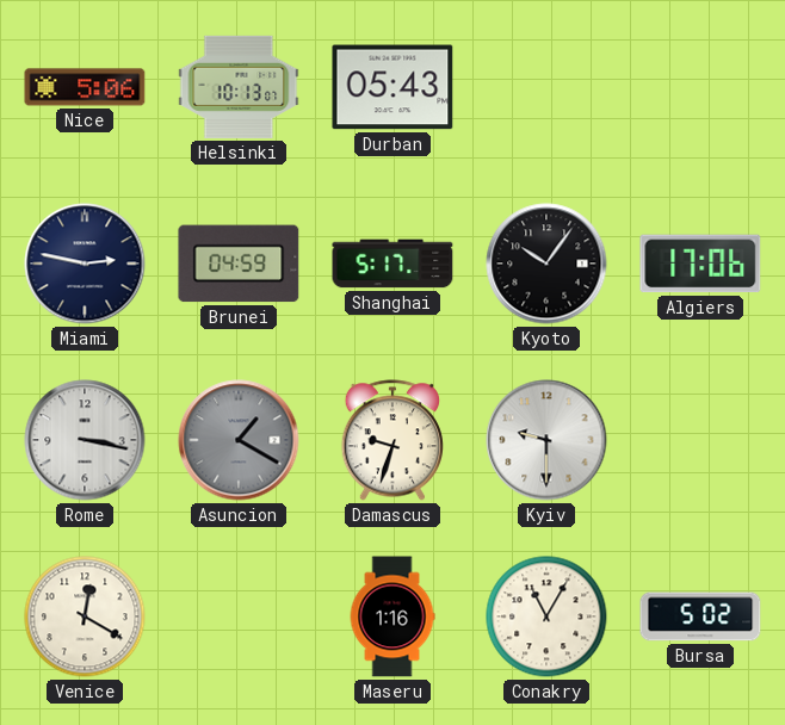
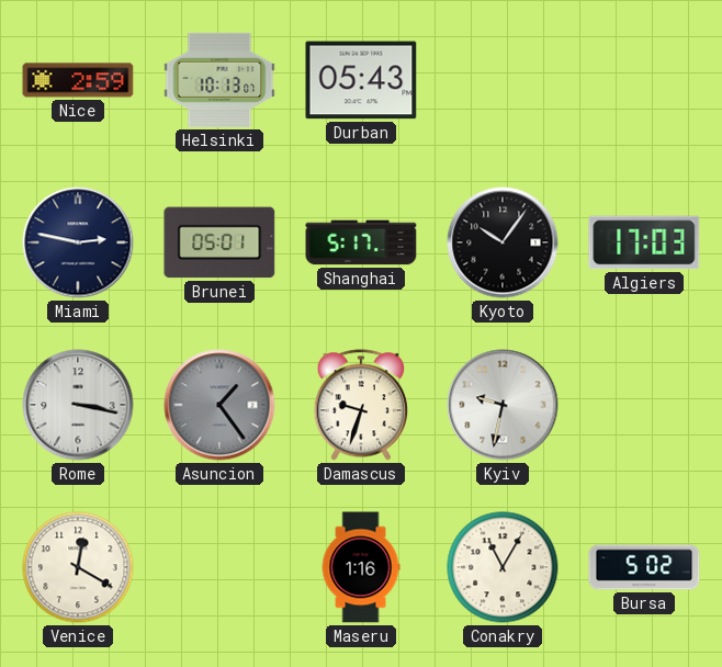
Nice: 5:06 -> 2:59 (78, 80)
Brunei: 04:59 -> 05:01 (219, 242)
Algiers: 17:06 -> 17:03 (644, 242)
Asuncion: 1:20 -> 1:24 (219, 405)
Kyiv: 9:30 -> 9:32 (503, 405)
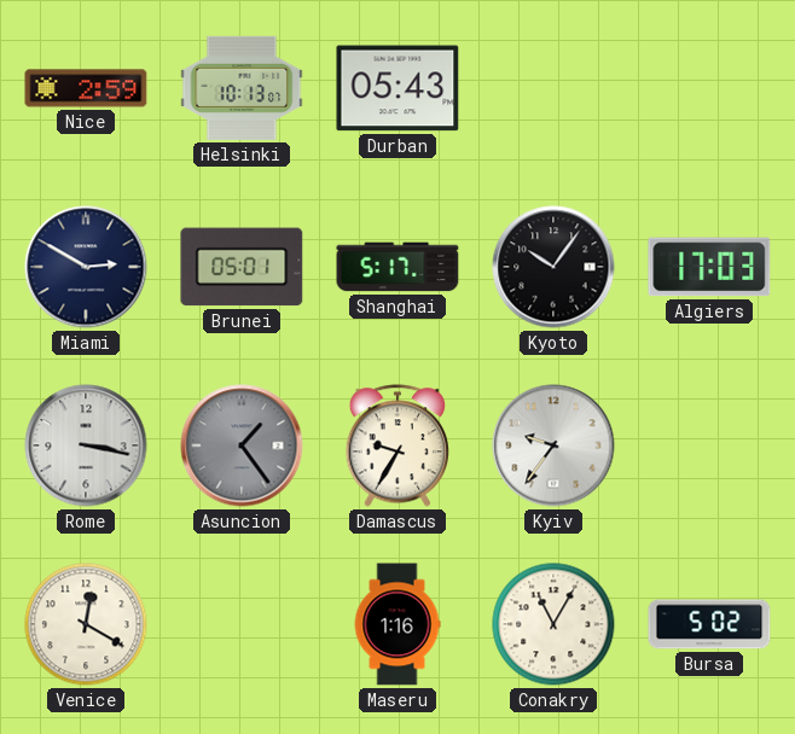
Miami: 2:47 -> 2:50 (86, 267)
Damascus: 9:33 -> 9:35 (397, 445)
Kyiv: 9:32 -> 9:36 (553, 445)
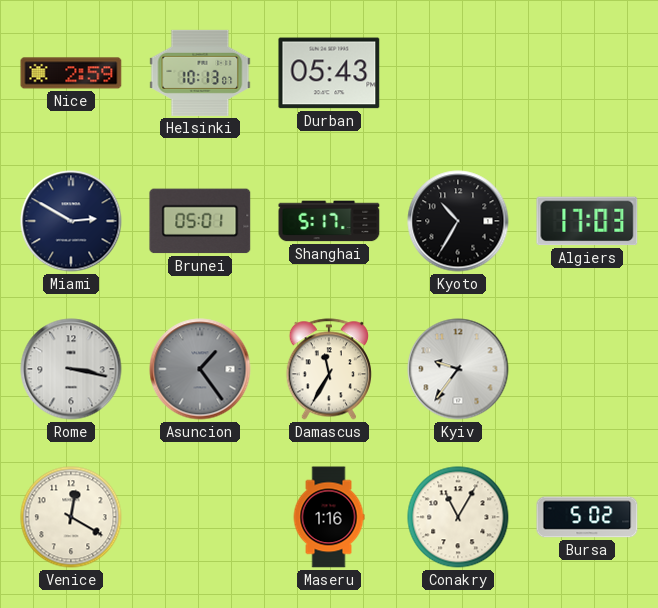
Kyoto: 10:06 -> 10:35 (458, 221)
Damascus: 9:35 -> 11:35 (329, 369)
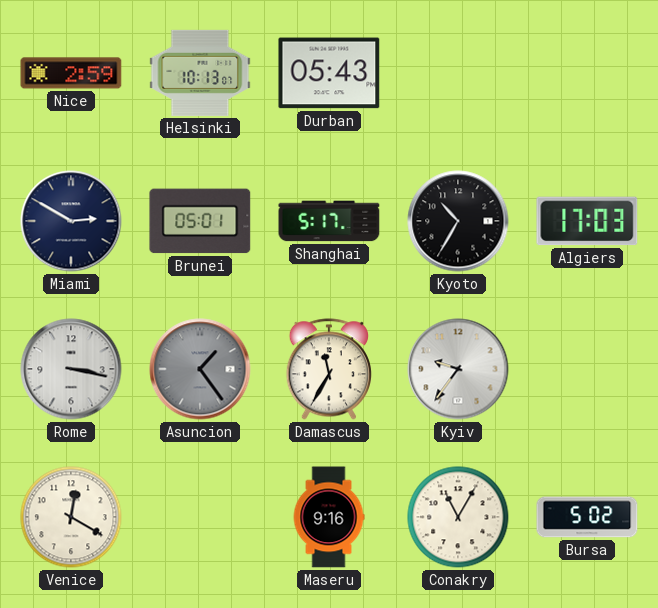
Maseru: 1:16 -> 9:16 (329, 517)
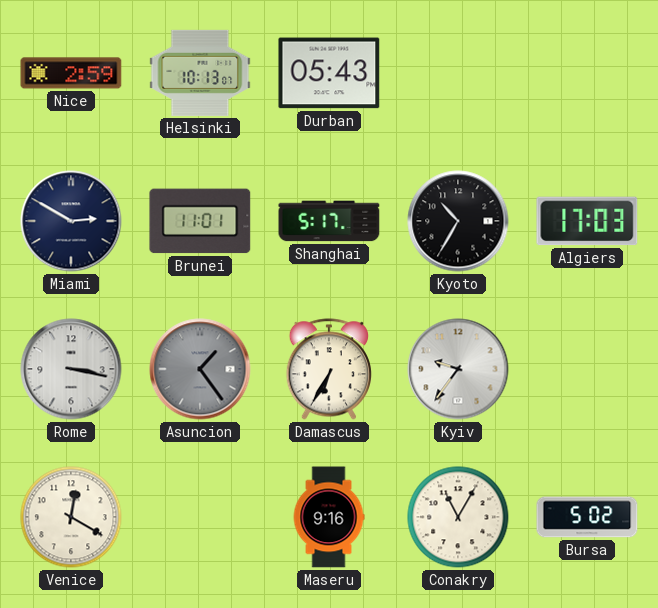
Brunei: 05:01 -> 11:01 (200, 221)
Damascus: 11:35 -> 6:35 (329, 369)
